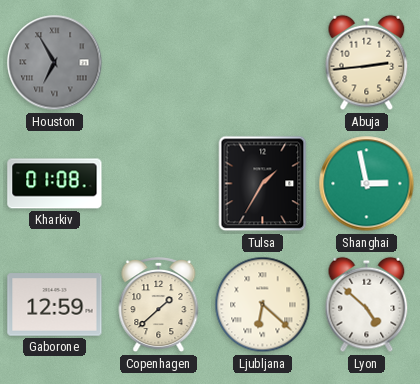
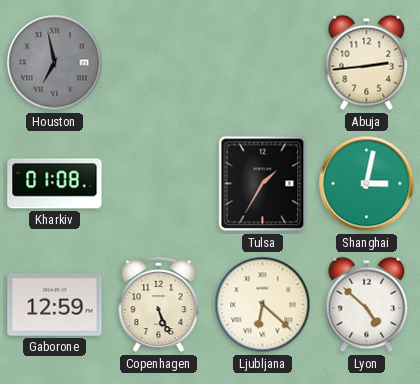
Houston: 6:55 -> 6:58 (55, 63)
Shanghai: 2:58 -> 3:02 (367, 184)
Copenhagen: 1:38 -> 5:26 (159, 306)
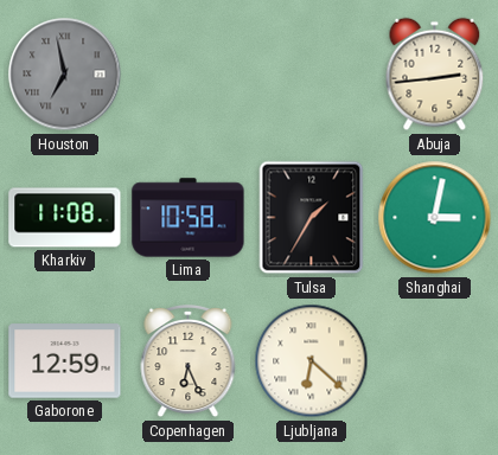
Kharkiv: 01:08 -> 11:08 (65, 218)
Lima: none -> 10:58 (189, 218)
Copenhagen: 5:26 -> 6:26 (189, 363)
Lyon: 4:52 -> none (367, 305)
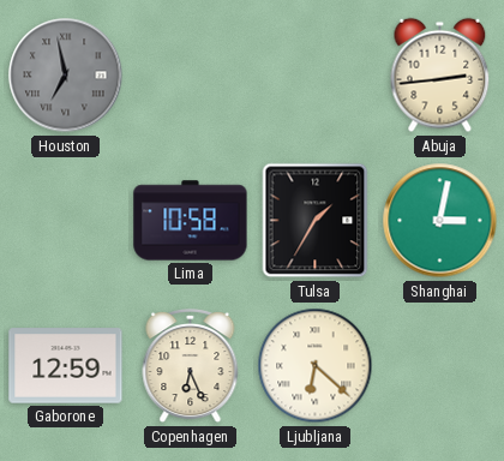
Kharkiv: 11:08 -> none (65, 218)
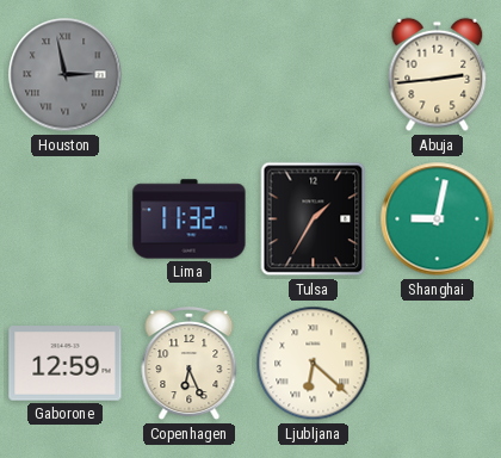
Houston: 6:58 -> 2:58 (66, 75)
Lima: 10:58 -> 11:32 (190, 219)
Shanghai: 3:02 -> 9:02 (438, 219)
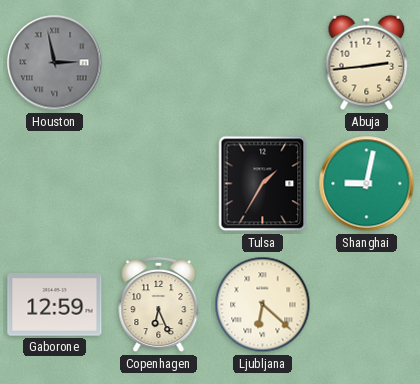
Lima: 11:32 -> none (190, 219)
